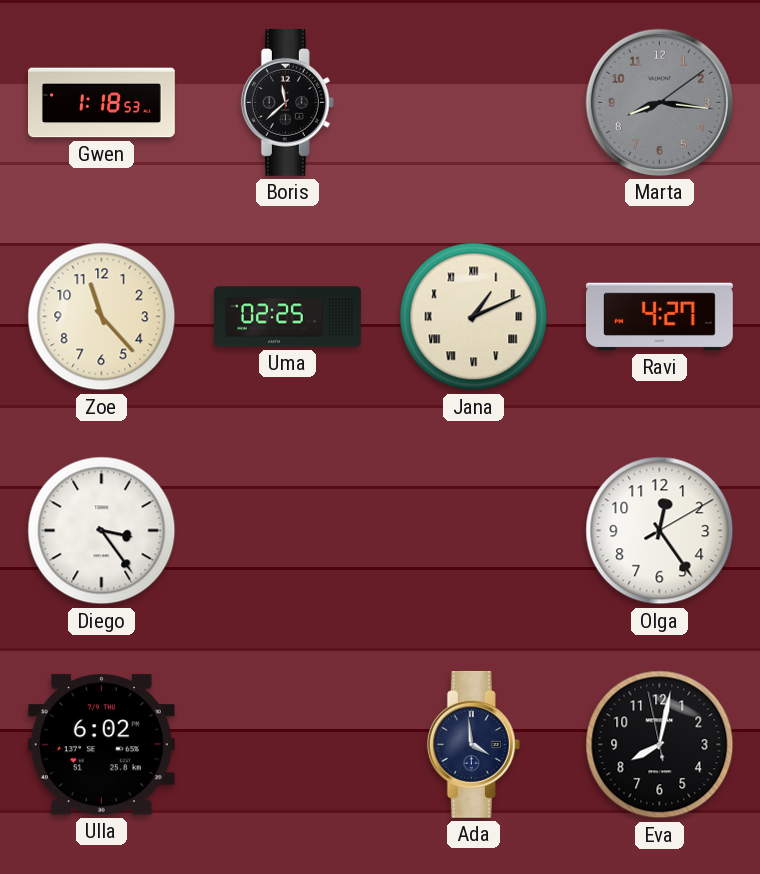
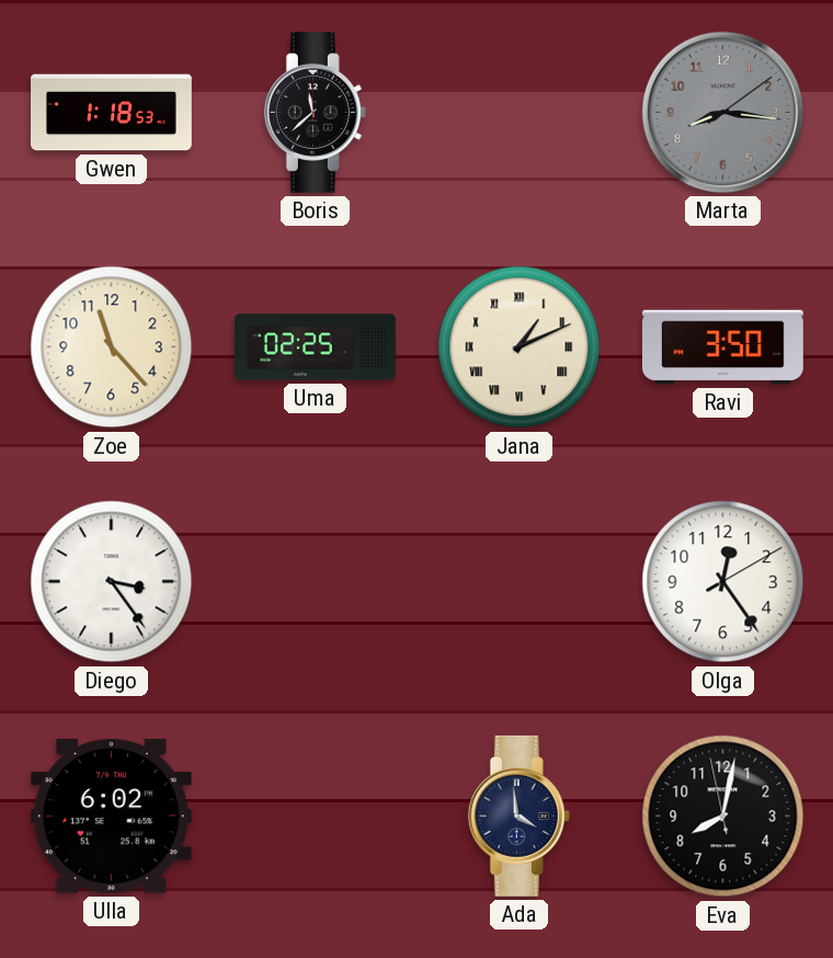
Ravi: 4:27 -> 3:50 (722, 347)
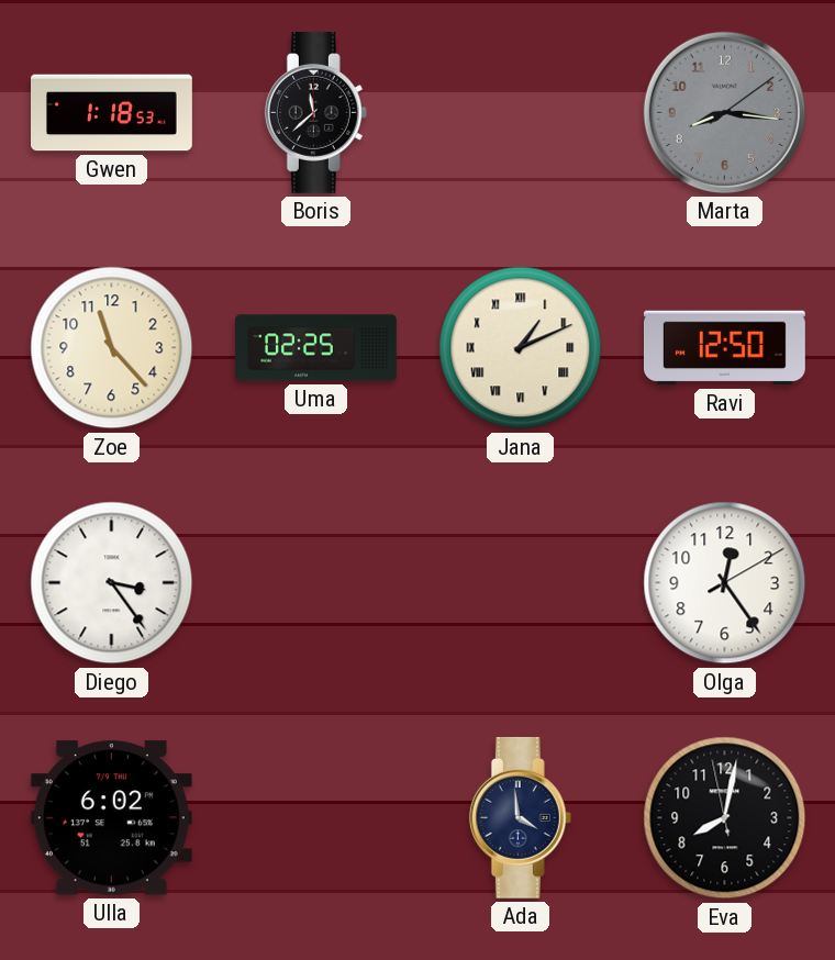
Ravi: 3:50 -> 12:50 (724, 348)
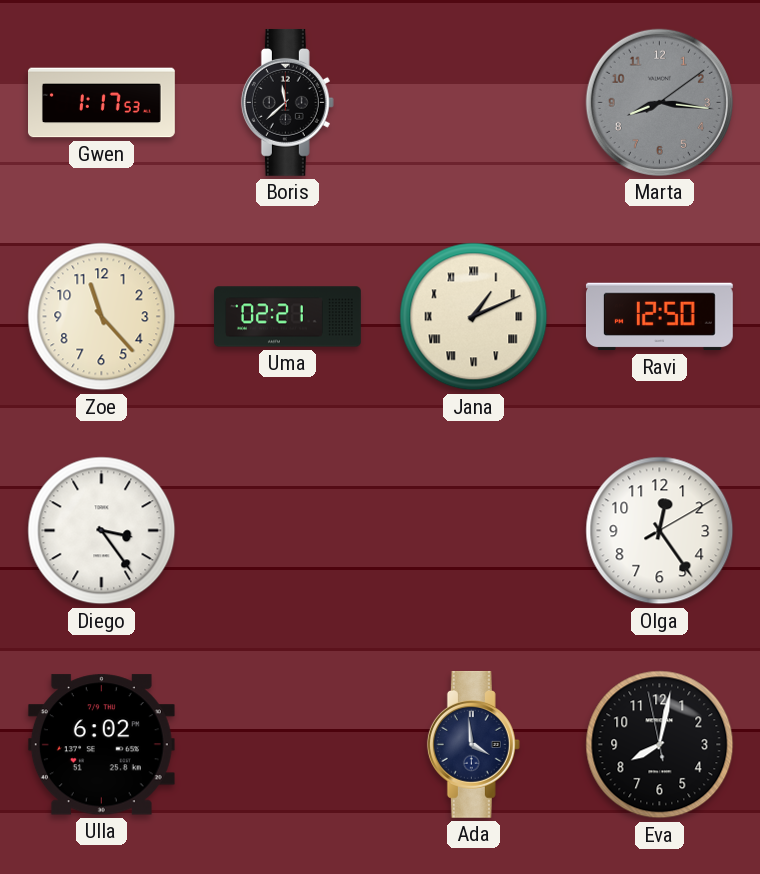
Gwen: 1:18 -> 1:17 (102, 103)
Uma: 02:25 -> 02:21 (288, 317)
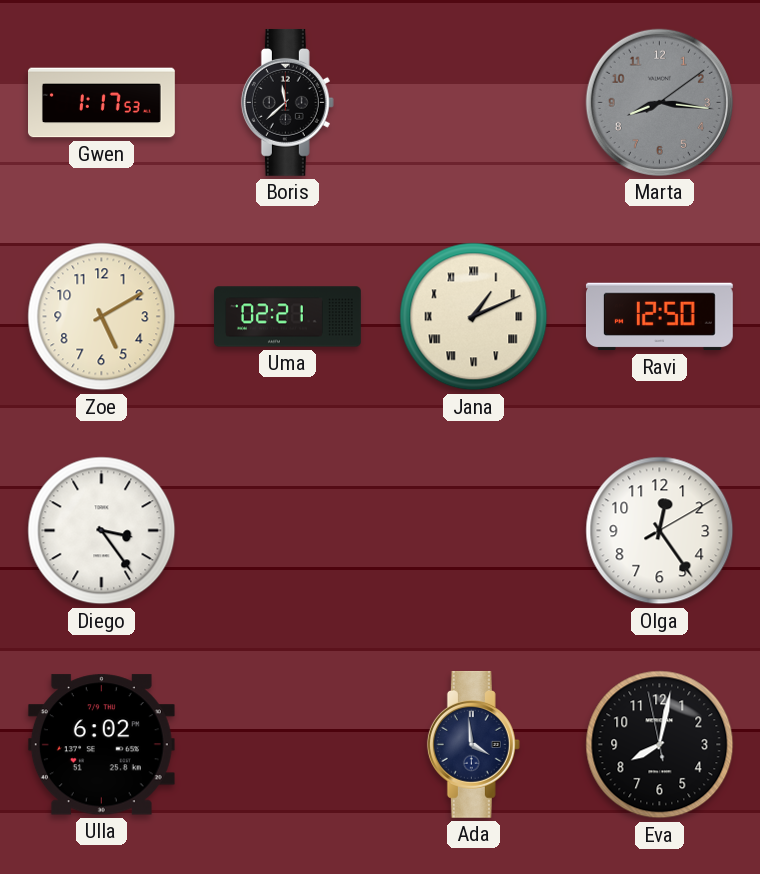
Zoe: 11:23 -> 5:10 (102, 317)
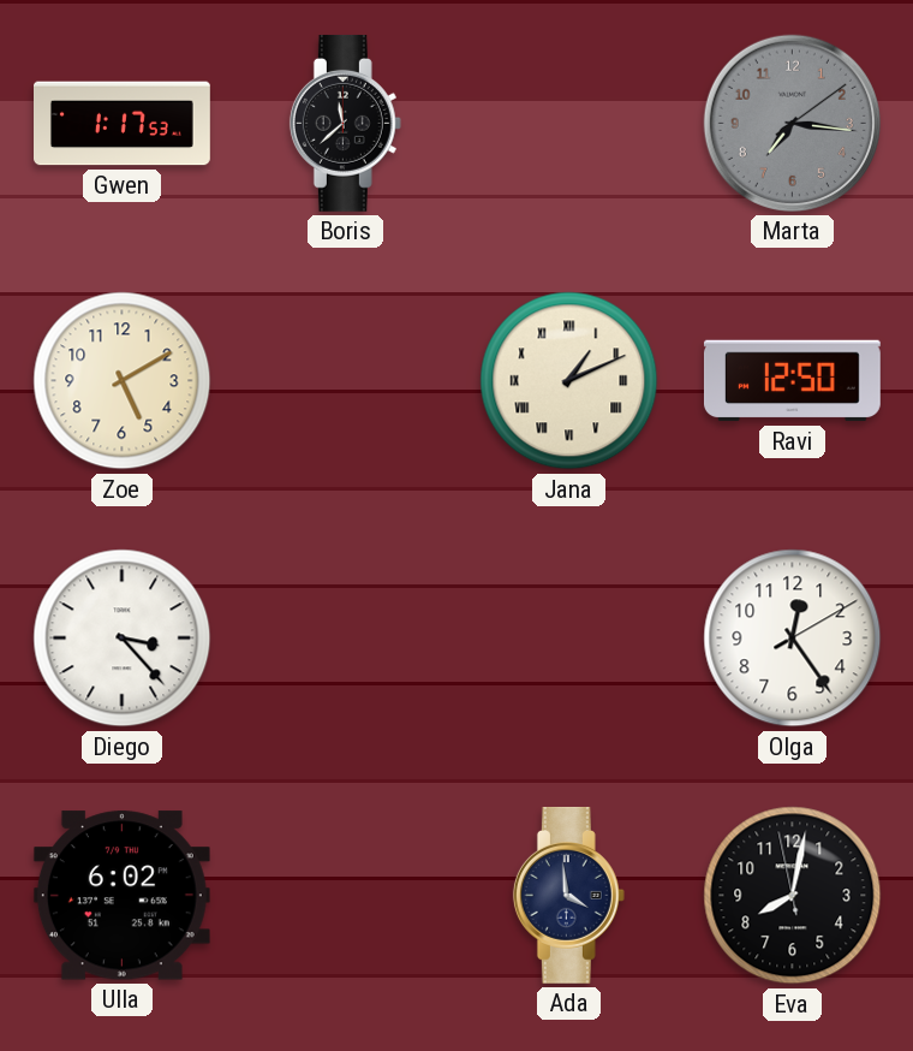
Marta: 8:16 -> 7:16 (792, 123)
Uma: 02:21 -> none (288, 317)
Diego: 3:24 -> 3:23 (123, 639)
